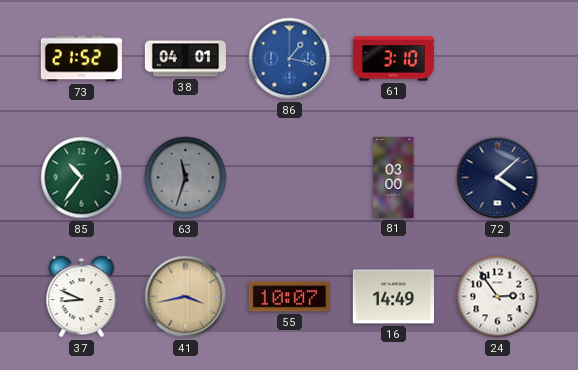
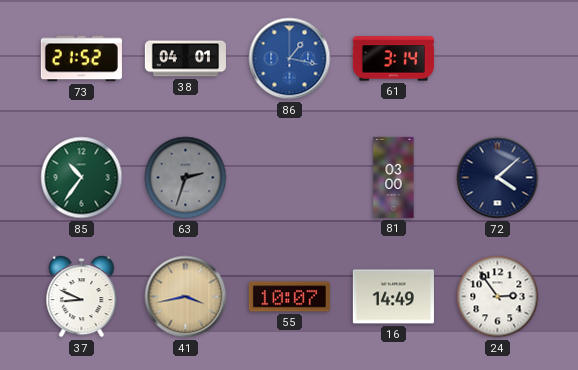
61: 3:10 -> 3:14 (393, 59)
63: 11:33 -> 2:33 (186, 178)
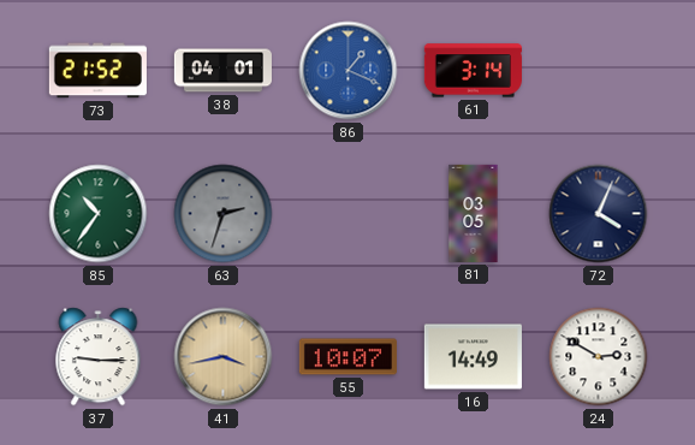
86: 1:17 -> 1:19 (349, 71)
81: 03:00 -> 03:05 (474, 213)
72: 4:08 -> 4:04 (599, 214)
37: 8:49 -> 9:15 (99, 357)
24: 2:54 -> 2:50 (599, 357)
